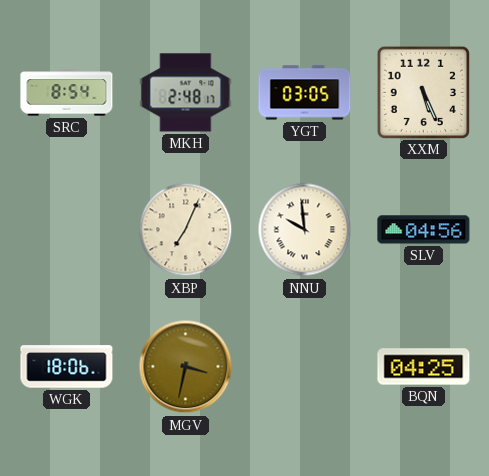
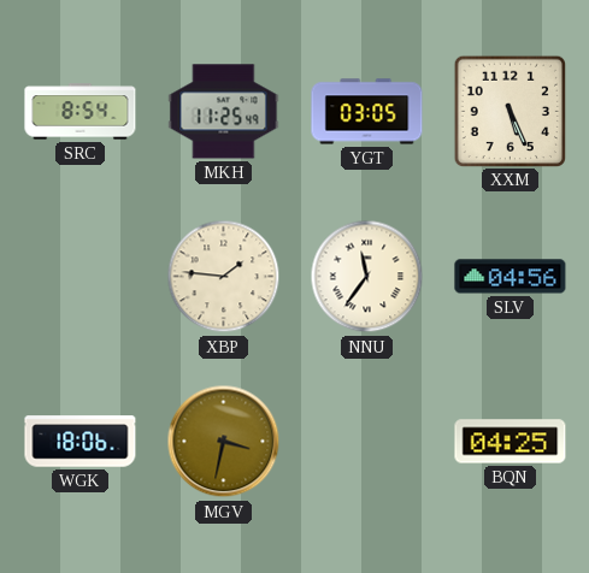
MKH: 2:48 -> 11:25 (224, 112)
XBP: 7:04 -> 1:46 (224, 277)
NNU: 9:59 -> 11:36 (367, 277)
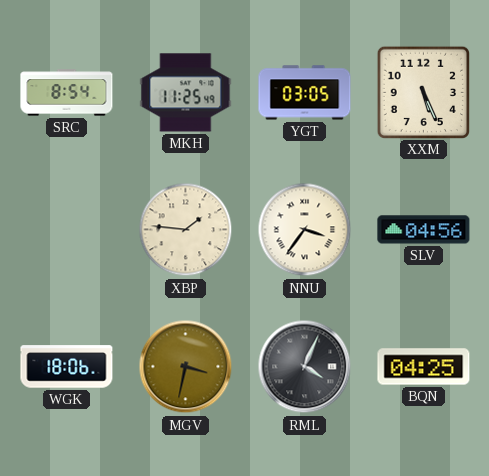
NNU: 11:36 -> 3:36 (305, 230)
RML: none -> 4:04 (305, 367)
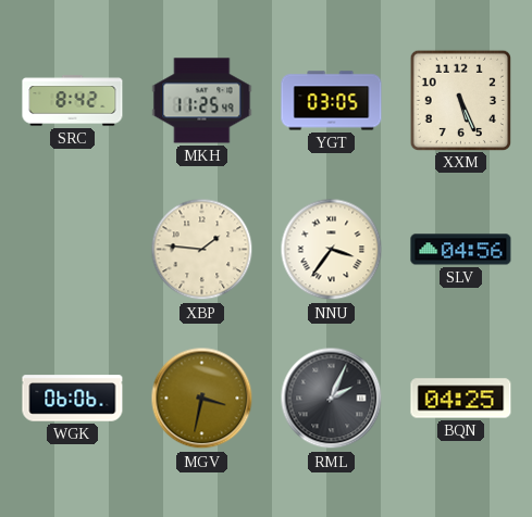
SRC: 8:54 -> 8:42 (73, 101)
WGK: 18:06 -> 06:06 (73, 399)
RML: 4:04 -> 2:04 (332, 399)
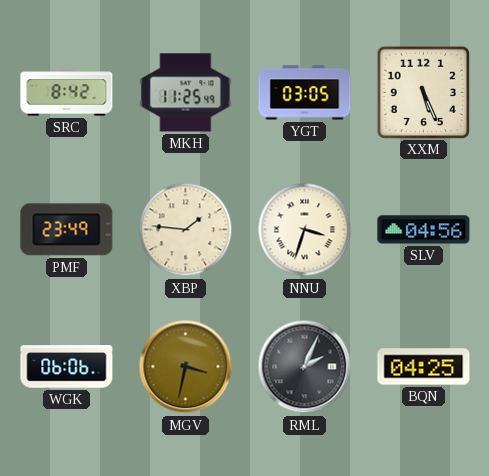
PMF: none -> 23:49 (67, 230)
NNU: 3:36 -> 3:33 (305, 230)
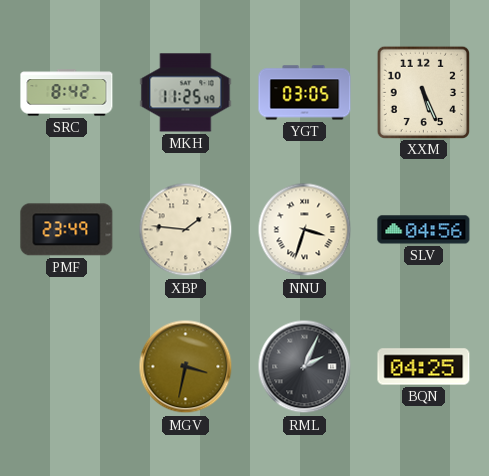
WGK: 06:06 -> none (67, 367)
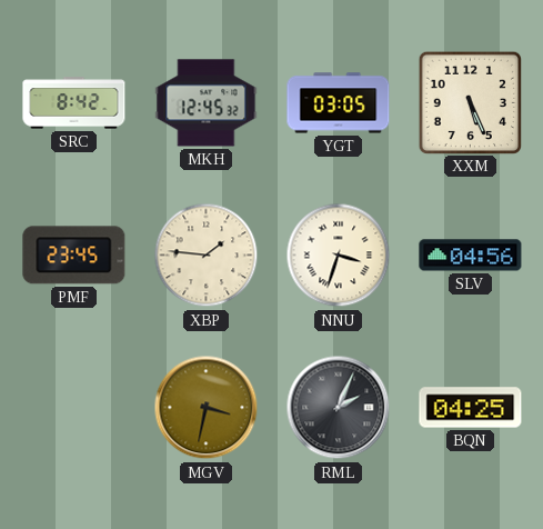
MKH: 11:25 -> 12:45 (207, 103)
PMF: 23:49 -> 23:45 (74, 256)
